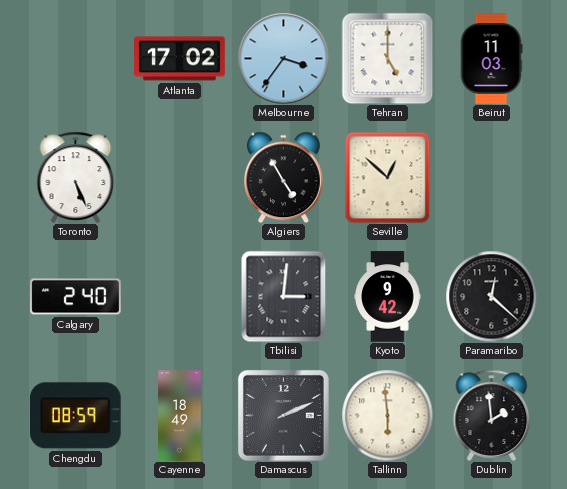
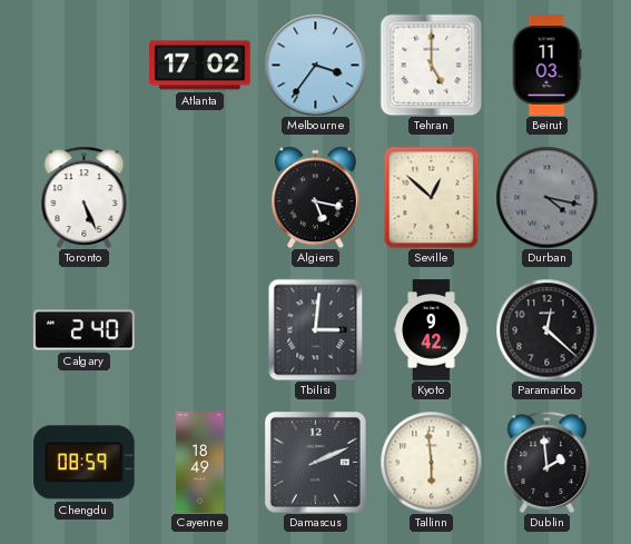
Algiers: 4:55 -> 5:17 (315, 197)
Durban: none -> 4:17 (546, 197)
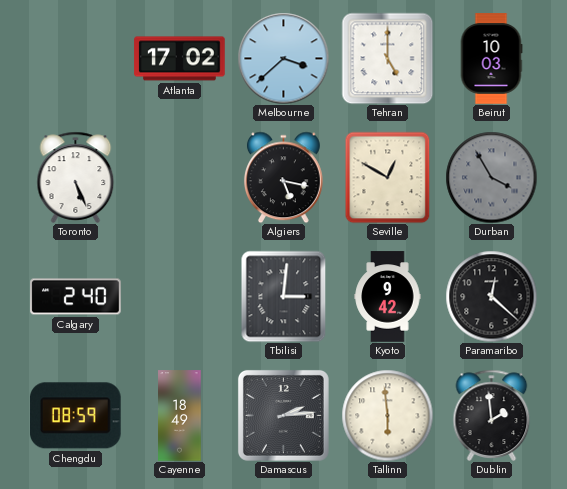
Melbourne: 3:36 -> 3:38 (283, 58)
Beirut: 11:03 -> 10:03 (491, 59)
Seville: 12:52 -> 12:50 (388, 177)
Durban: 4:17 -> 3:55 (491, 177)
Damascus: 2:11 -> 2:14 (283, 415)
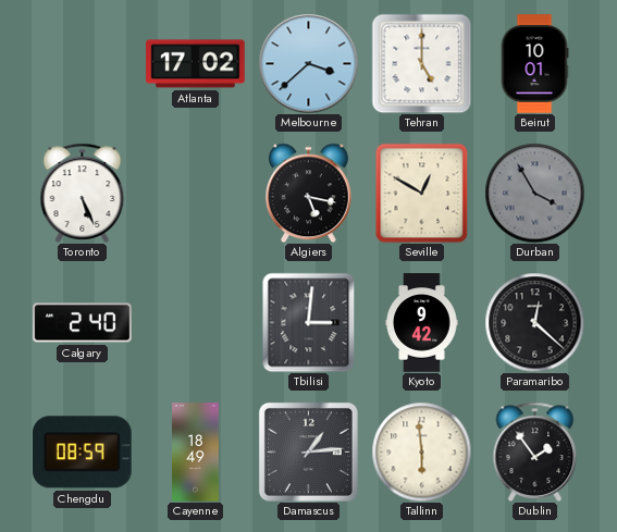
Beirut: 10:03 -> 10:01 (534, 64)
Damascus: 2:14 -> 1:14 (308, 451)
Dublin: 1:59 -> 1:54 (535, 451)
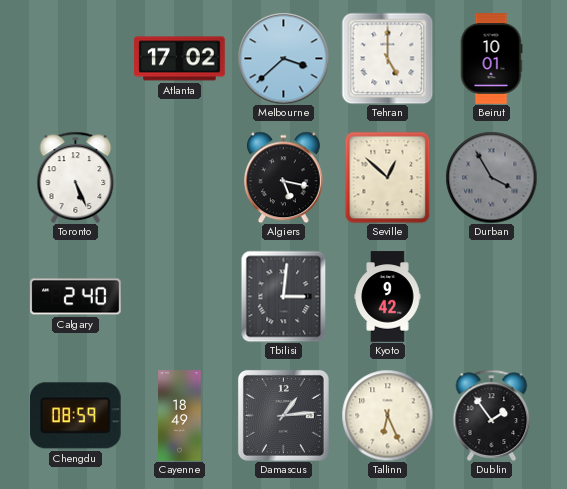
Seville: 12:50 -> 12:52 (388, 177)
Paramaribo: 12:22 -> none (534, 322)
Tallinn: 5:59 -> 6:26 (387, 415)
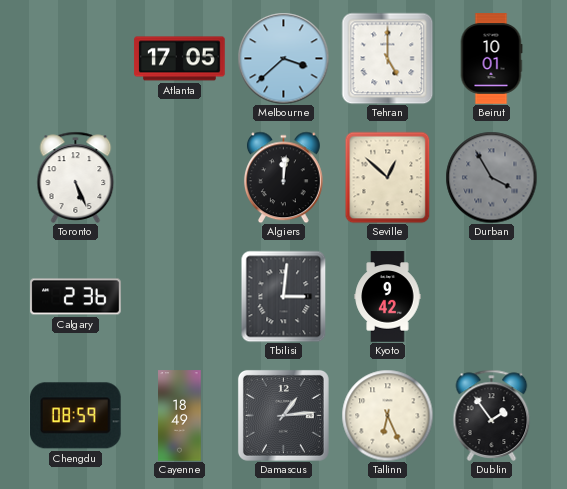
Atlanta: 17:02 -> 17:05 (180, 59)
Algiers: 5:17 -> 12:01 (283, 177)
Calgary: 2:40 -> 2:36 (76, 297)
